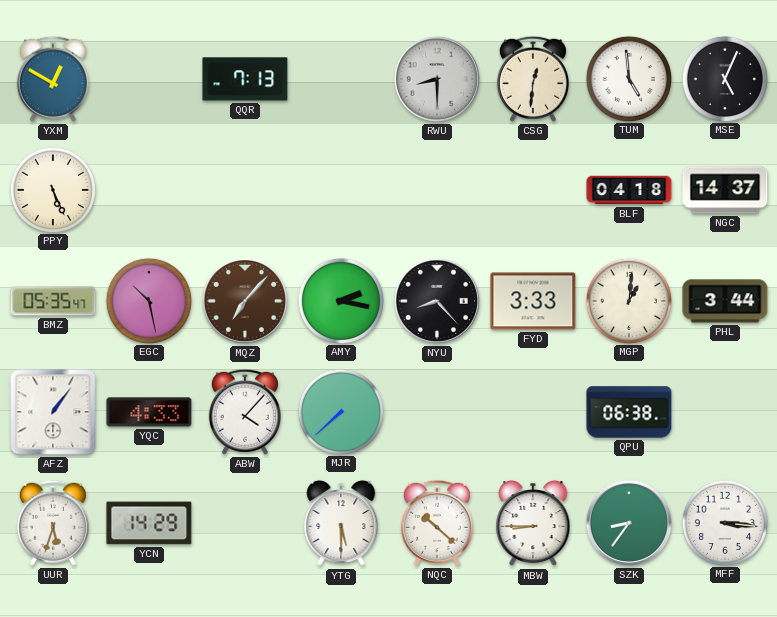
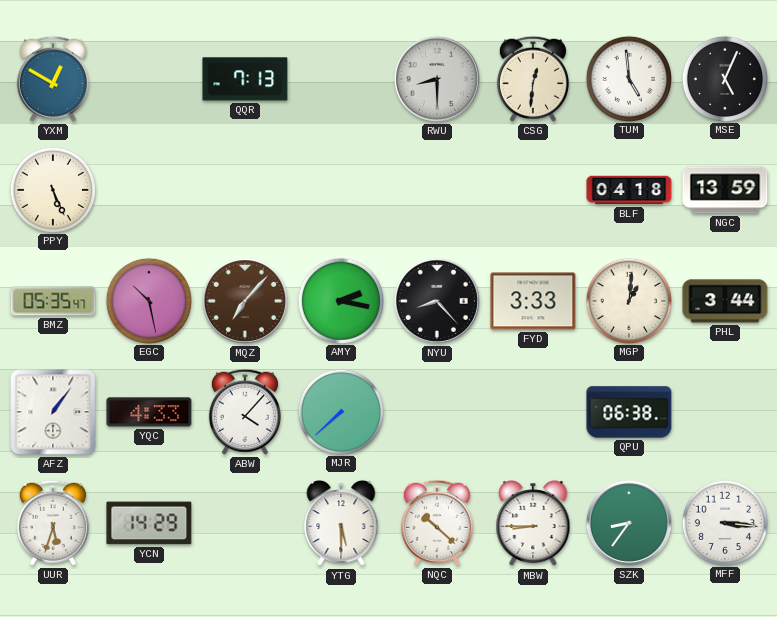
NGC: 14:37 -> 13:59 (725, 190)
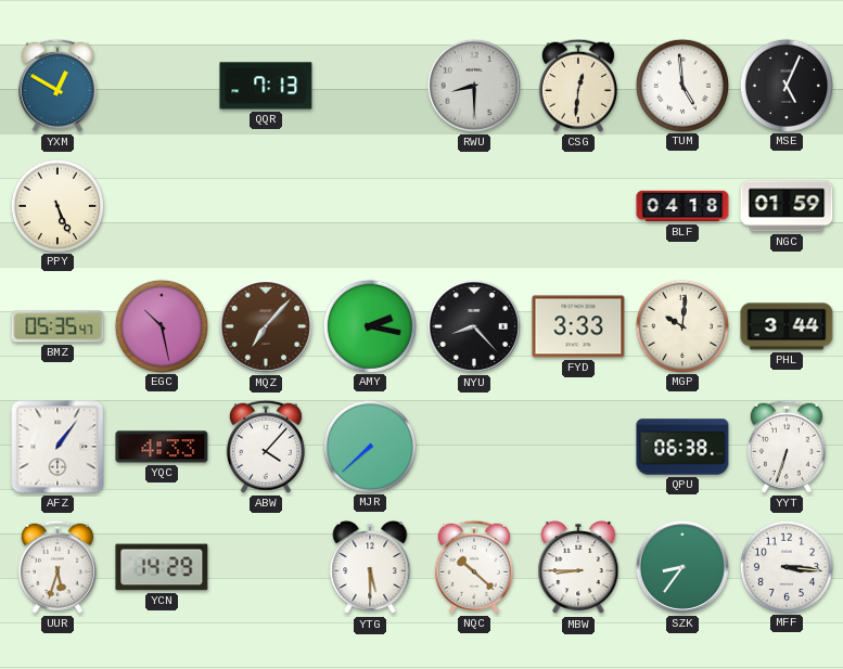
NGC: 13:59 -> 01:59 (787, 206)
MGP: 1:01 -> 10:01 (681, 325)
YYT: none -> 6:33 (787, 447)
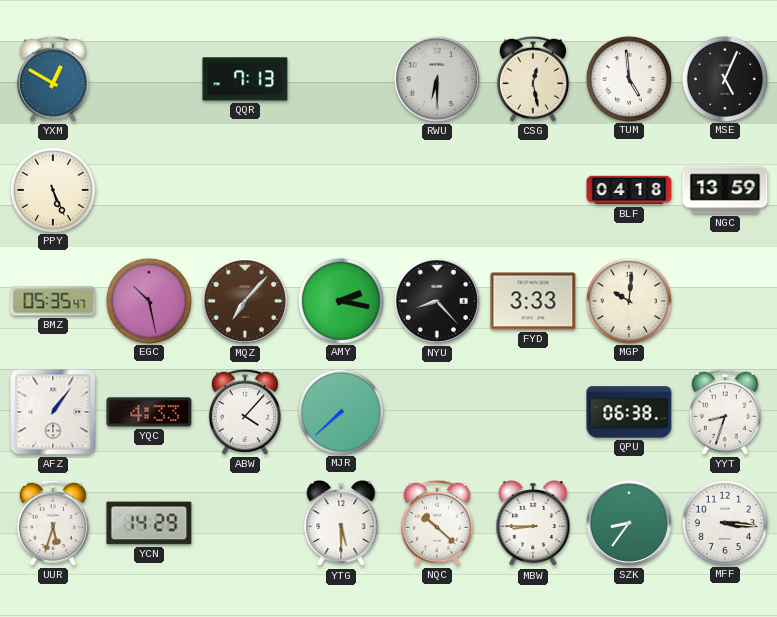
RWU: 8:30 -> 6:30 (437, 79)
CSG: 12:31 -> 12:28 (533, 79)
NGC: 01:59 -> 13:59 (725, 190)
PHL: 3:44 -> none (787, 326)
YYT: 6:33 -> 8:33 (725, 412)
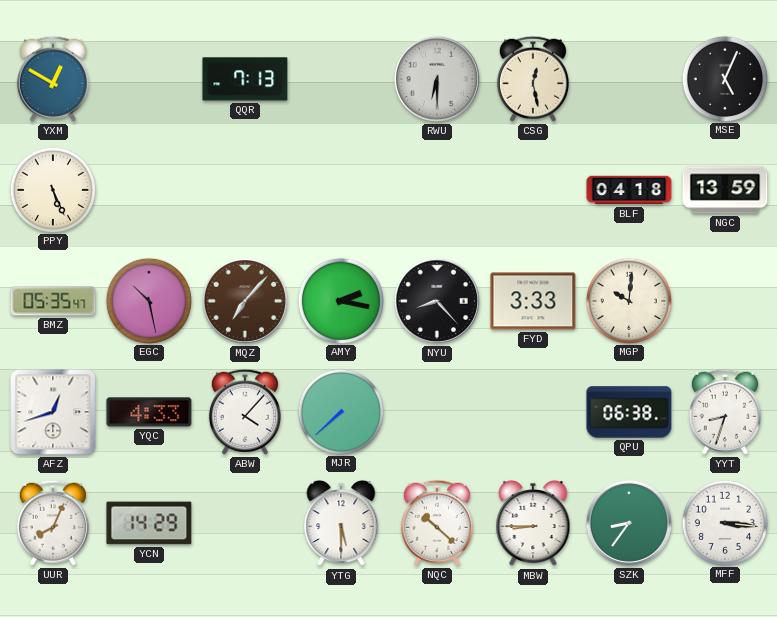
TUM: 4:59 -> none (628, 78)
AFZ: 1:06 -> 12:42 (53, 412)
UUR: 5:33 -> 8:04 (53, 523)
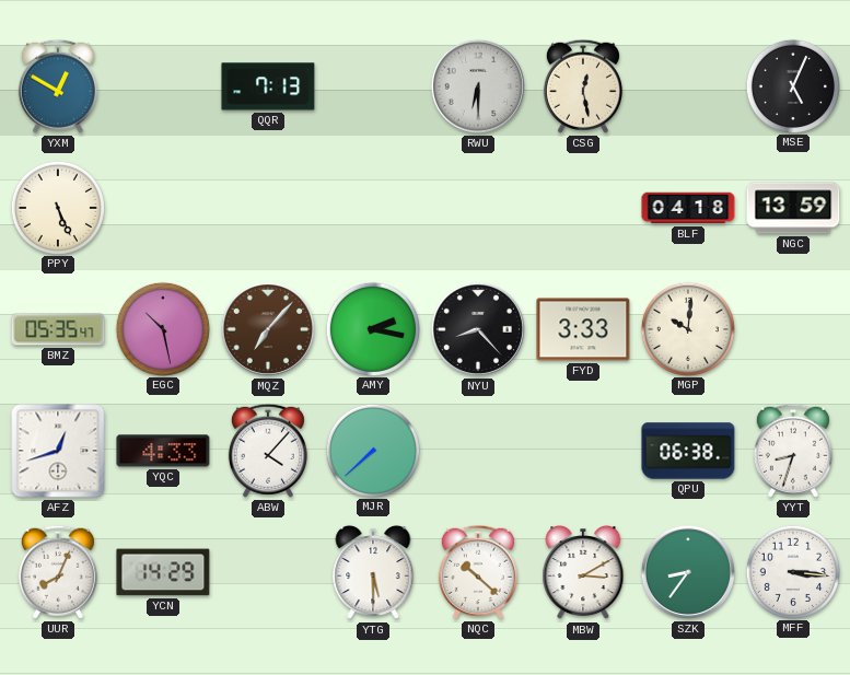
MBW: 8:45 -> 3:10 (583, 572)
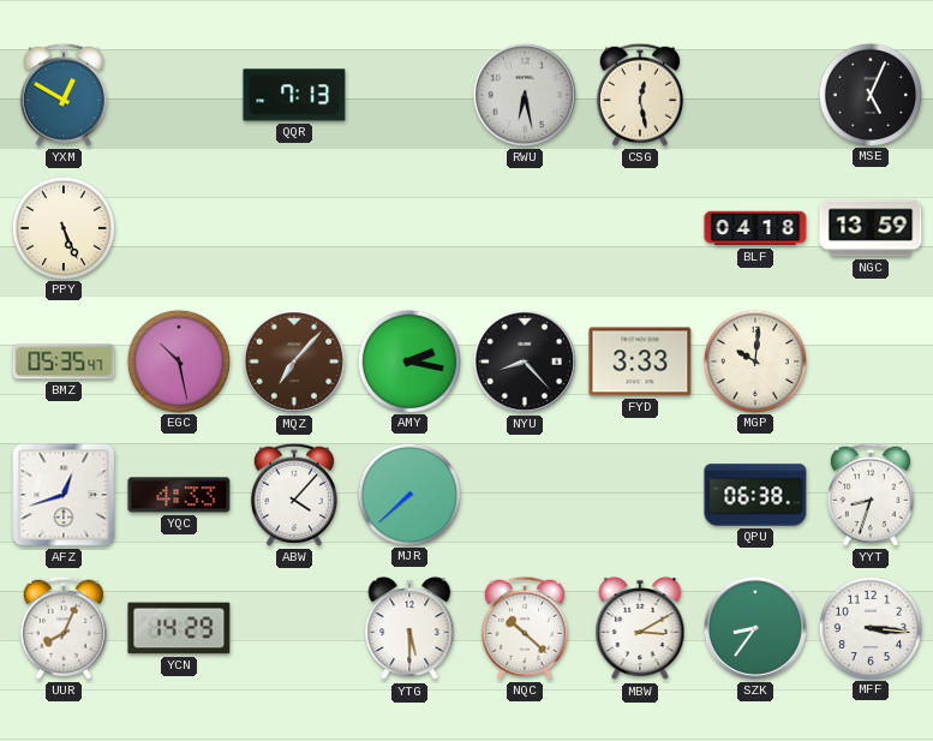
RWU: 6:30 -> 6:28 (525, 95)
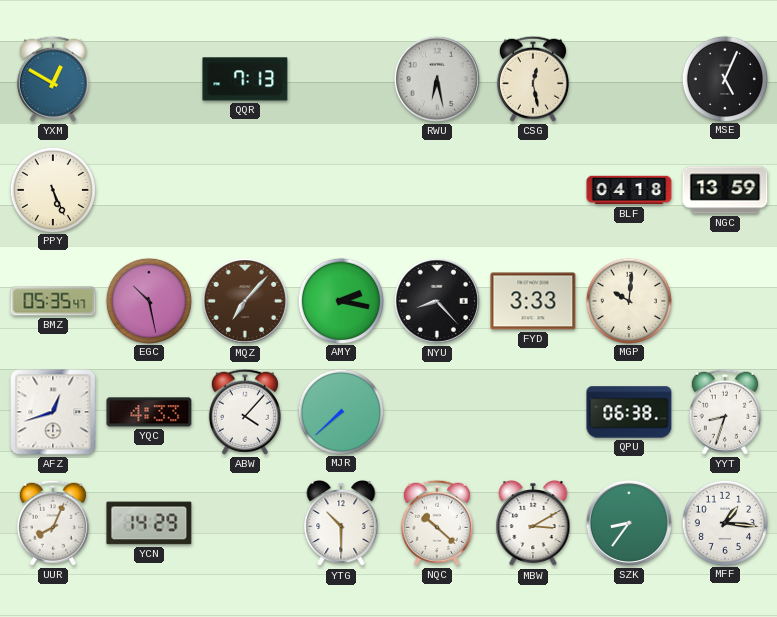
YTG: 5:30 -> 10:30 (341, 523)
MFF: 3:16 -> 1:16 (724, 522)
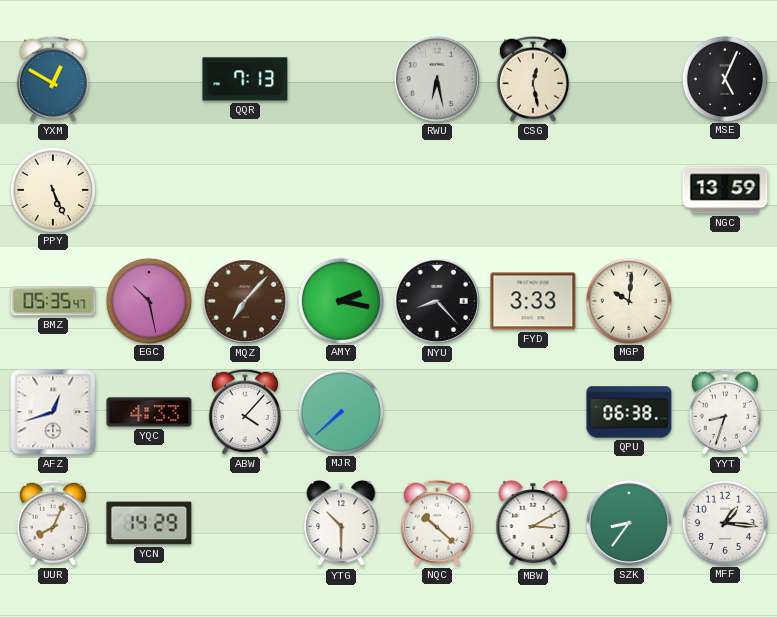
BLF: 04:18 -> none (629, 190)
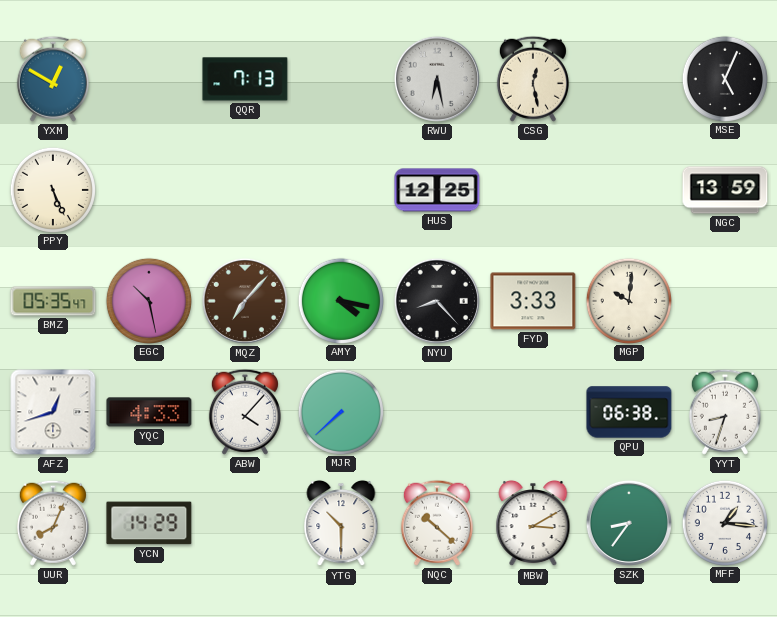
HUS: none -> 12:25 (437, 190)
AMY: 2:17 -> 4:17 (340, 300)
